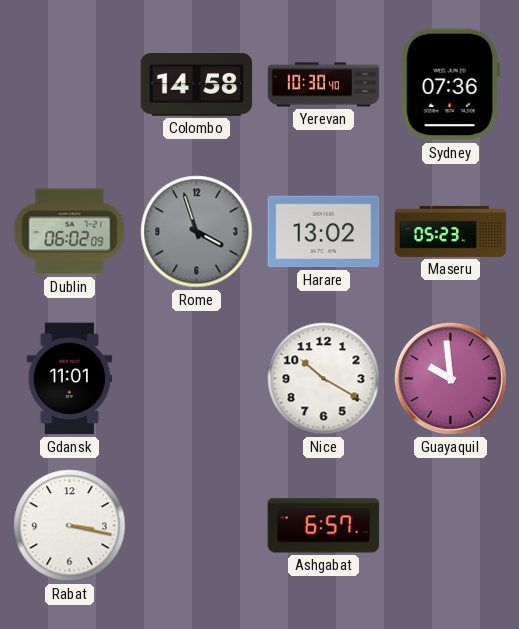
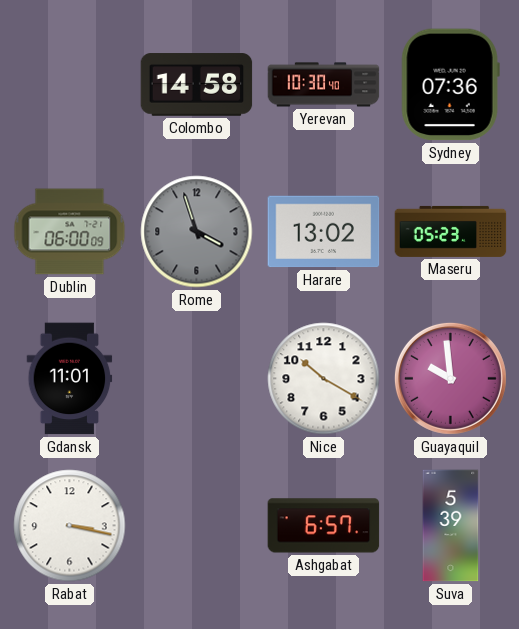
Dublin: 06:02 -> 06:00 (70, 232)
Suva: none -> 5:39 (451, 526)
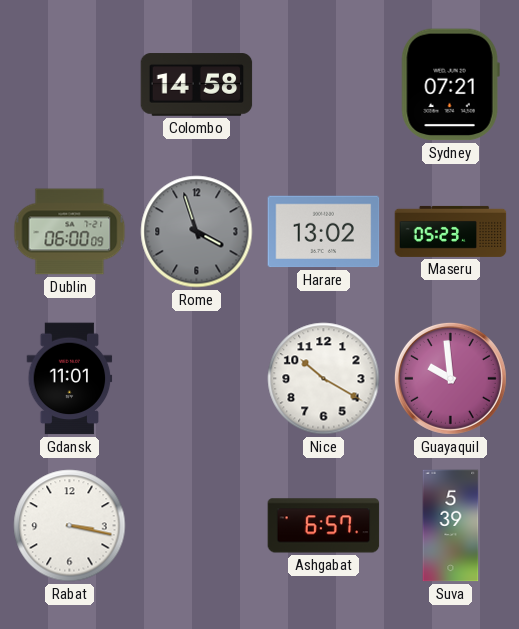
Yerevan: 10:30 -> none (324, 85)
Sydney: 07:36 -> 07:21 (450, 85)
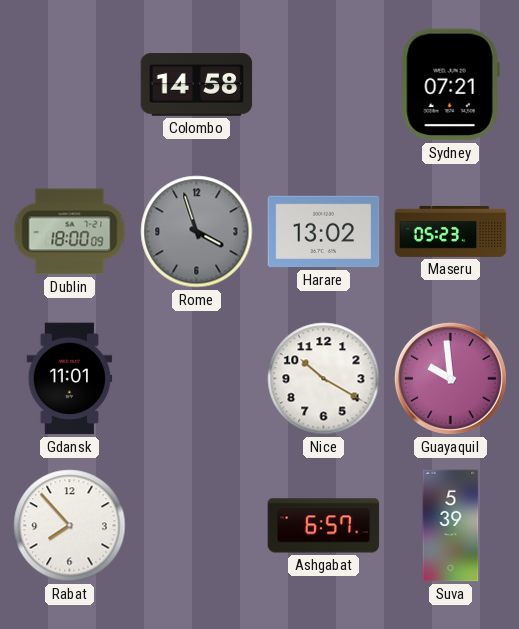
Dublin: 06:00 -> 18:00 (70, 232)
Rabat: 3:17 -> 7:53 (70, 526)
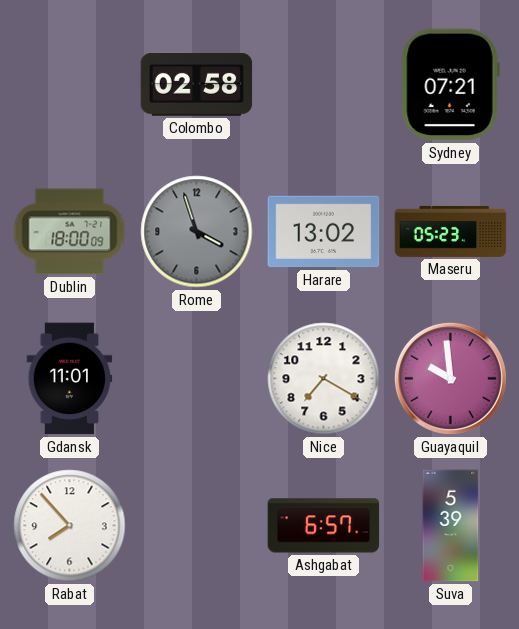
Colombo: 14:58 -> 02:58 (197, 85)
Nice: 10:20 -> 7:20 (324, 379)
